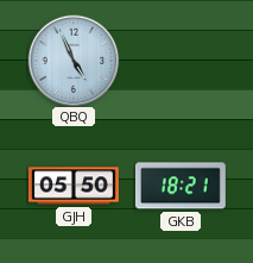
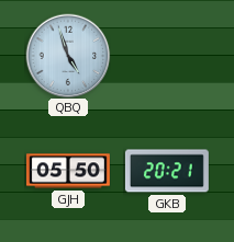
QBQ: 4:56 -> 4:57 (68, 56)
GKB: 18:21 -> 20:21 (167, 171)
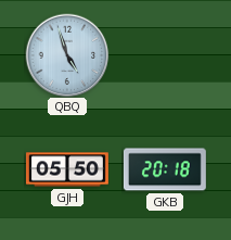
GKB: 20:21 -> 20:18 (165, 169)
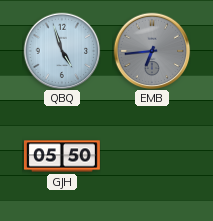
EMB: none -> 6:44 (152, 51)
GKB: 20:18 -> none (165, 169)
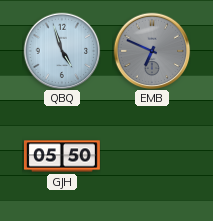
EMB: 6:44 -> 6:49 (152, 51)
